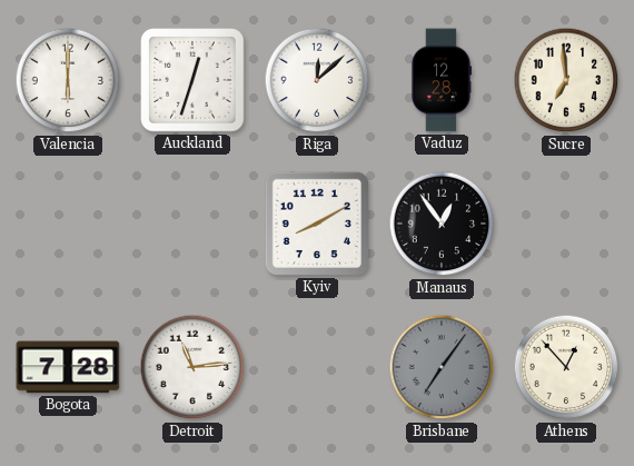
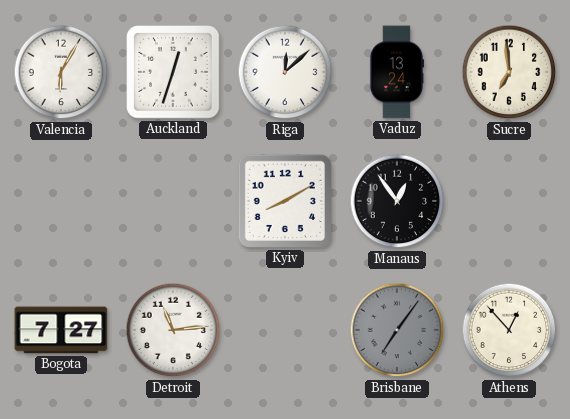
Valencia: 6:00 -> 6:05 (61, 72)
Vaduz: 12:28 -> 13:24 (396, 72)
Bogota: 7:28 -> 7:27 (61, 330)
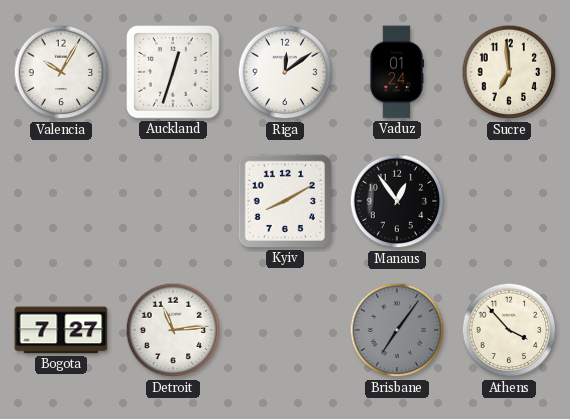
Valencia: 6:05 -> 10:05 (61, 72)
Riga: 12:08 -> 12:09 (285, 72)
Vaduz: 13:24 -> 01:24 (396, 72)
Athens: 12:53 -> 3:53 (509, 330)
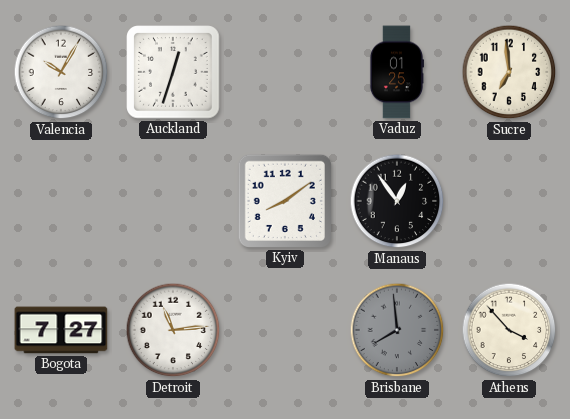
Riga: 12:09 -> none (285, 72)
Vaduz: 01:24 -> 01:25 (396, 72)
Kyiv: 8:10 -> 8:09 (285, 201)
Brisbane: 7:06 -> 7:59 (397, 330)
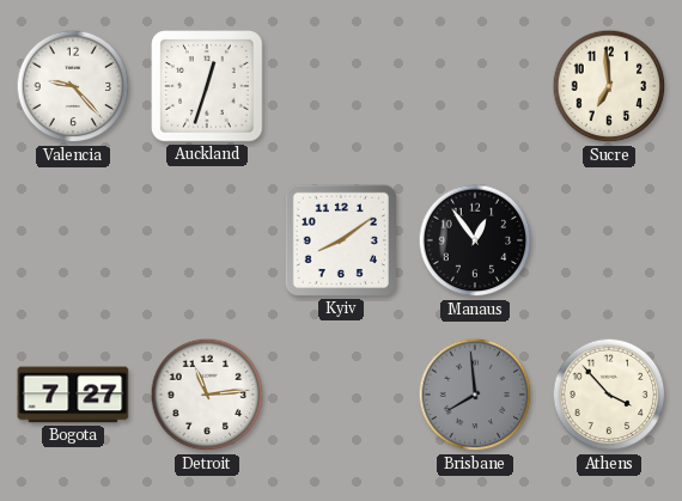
Valencia: 10:05 -> 9:23 (73, 86)
Vaduz: 01:25 -> none (396, 72)
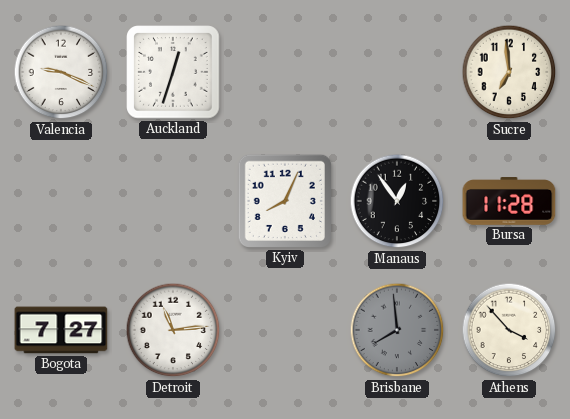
Valencia: 9:23 -> 9:19 (61, 72)
Kyiv: 8:09 -> 8:04 (285, 201)
Bursa: none -> 11:28 (509, 201)
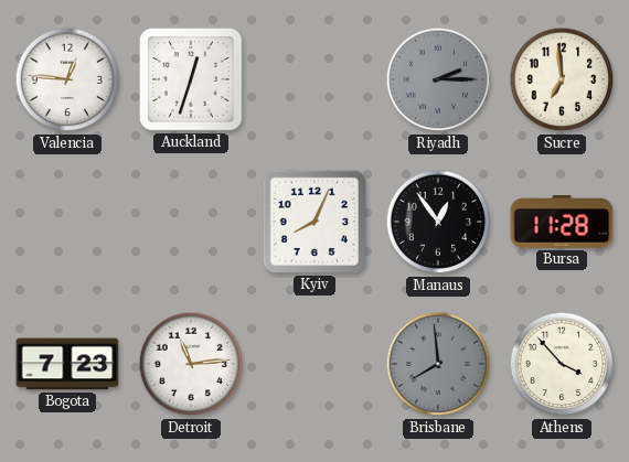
Valencia: 9:19 -> 12:46 (67, 79)
Riyadh: none -> 2:15 (438, 79)
Bogota: 7:27 -> 7:23 (67, 364)
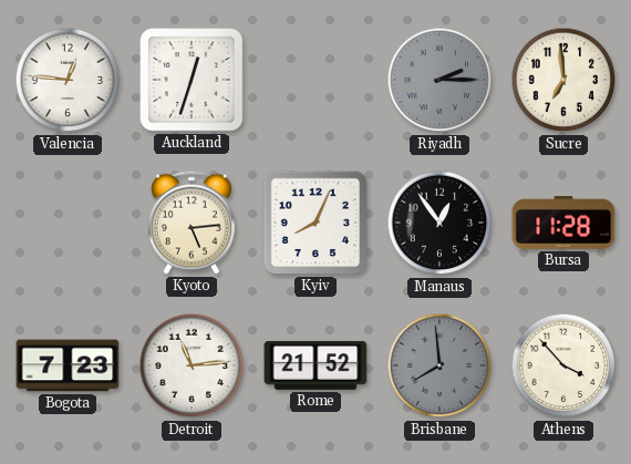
Kyoto: none -> 5:14 (192, 223)
Rome: none -> 21:52 (316, 365)
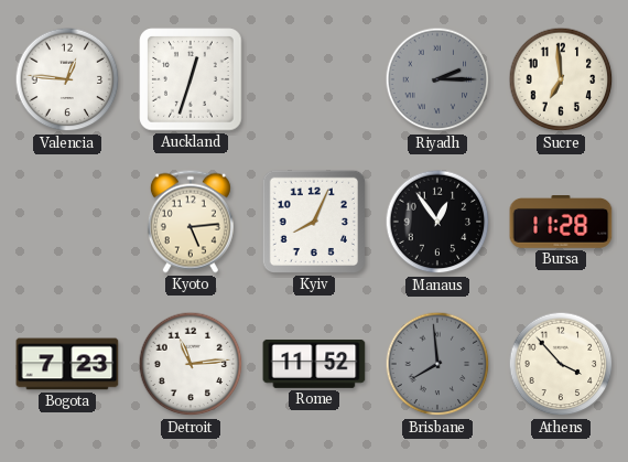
Rome: 21:52 -> 11:52 (314, 364)
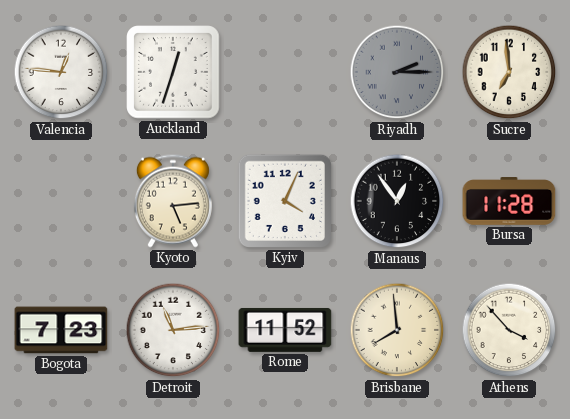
Kyiv: 8:04 -> 4:04 (285, 201)
Brisbane dial: grey -> cream (397, 330)
